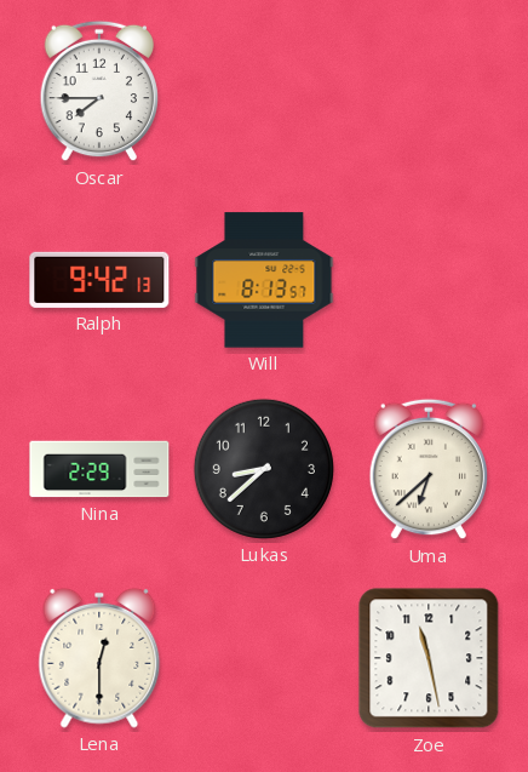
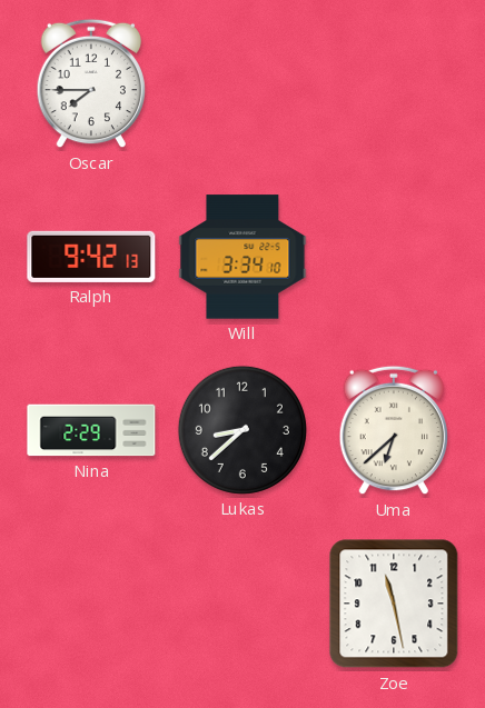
Will: 8:13 -> 3:34 (242, 257)
Lena: 12:30 -> none (99, 658)
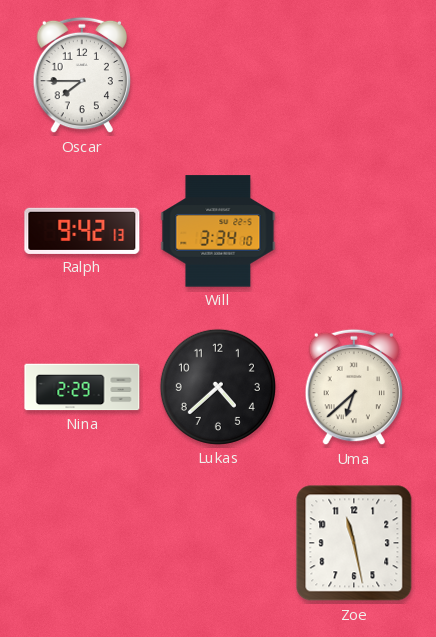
Lukas: 8:38 -> 4:38 (218, 387)
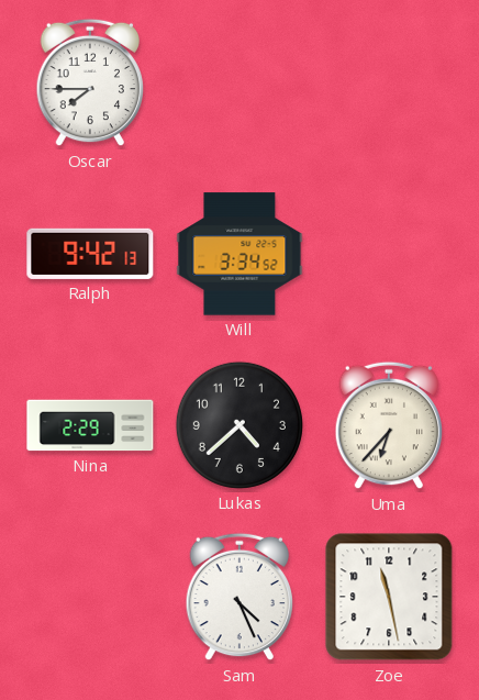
Will: 3:34:10 -> 3:34:52 (239, 254)
Uma: 6:38 -> 6:37 (388, 425)
Sam: none -> 4:26 (238, 597)
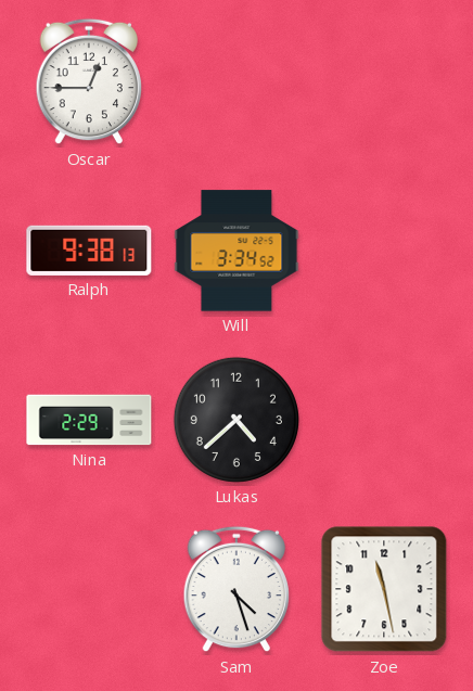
Oscar: 7:45 -> 12:45 (88, 81)
Ralph: 9:42 -> 9:38 (89, 251)
Uma: 6:37 -> none (388, 425)
Sam: 4:26 -> 4:27 (235, 589)
